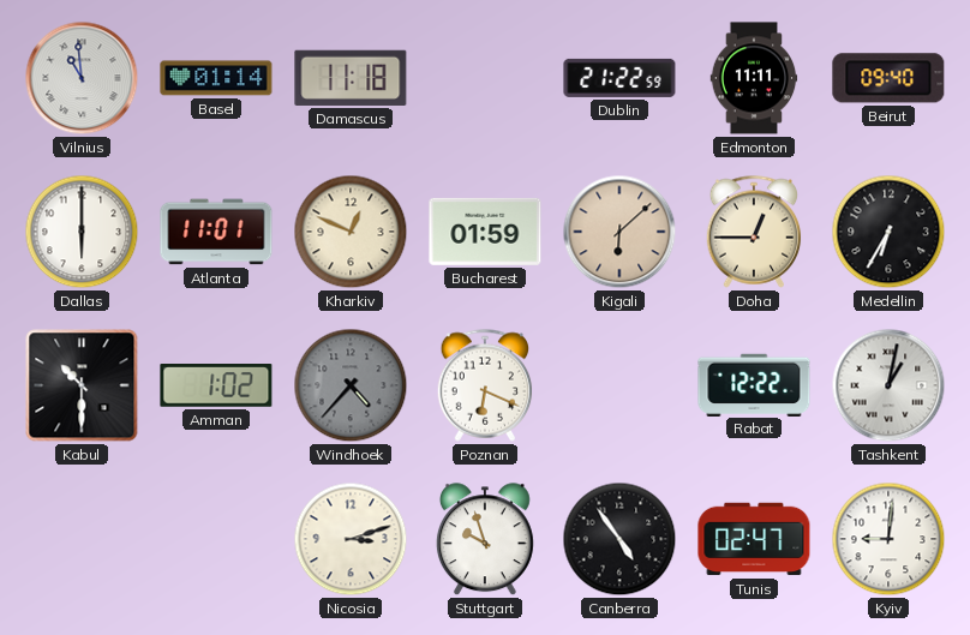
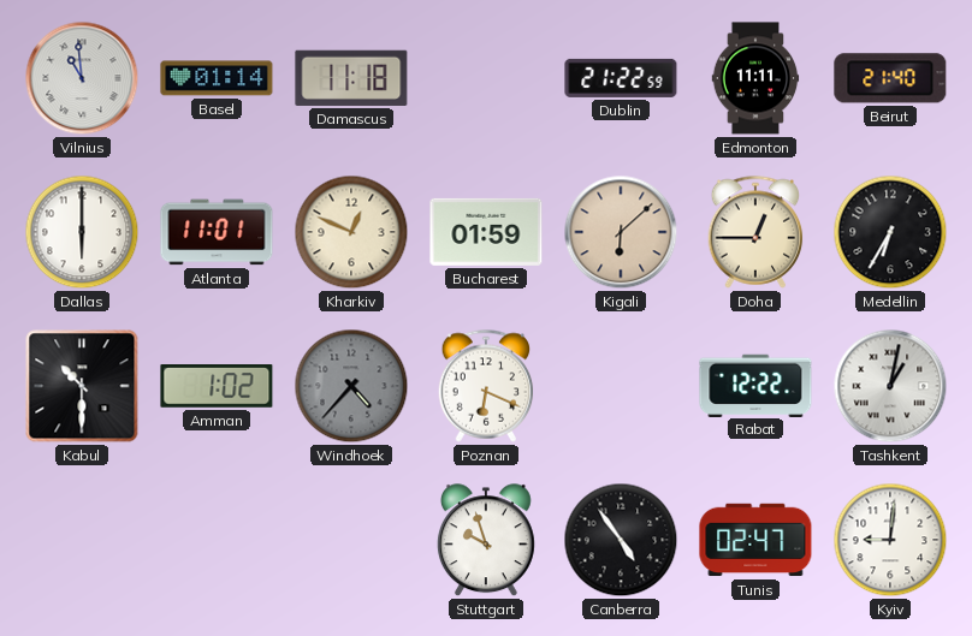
Beirut: 09:40 -> 21:40 (890, 78)
Nicosia: 3:12 -> none (351, 539)
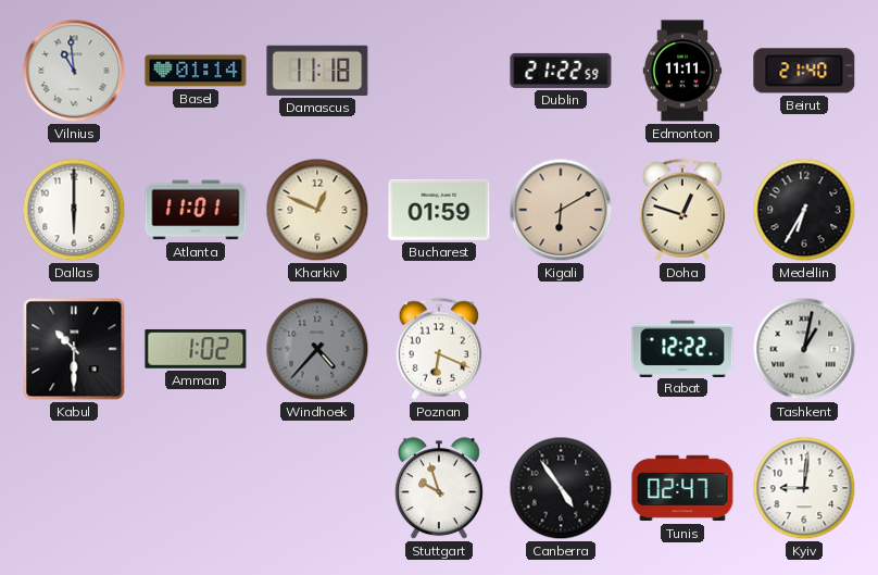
Kigali: 6:08 -> 6:10 (561, 210)
Doha: 12:45 -> 12:48 (682, 210)
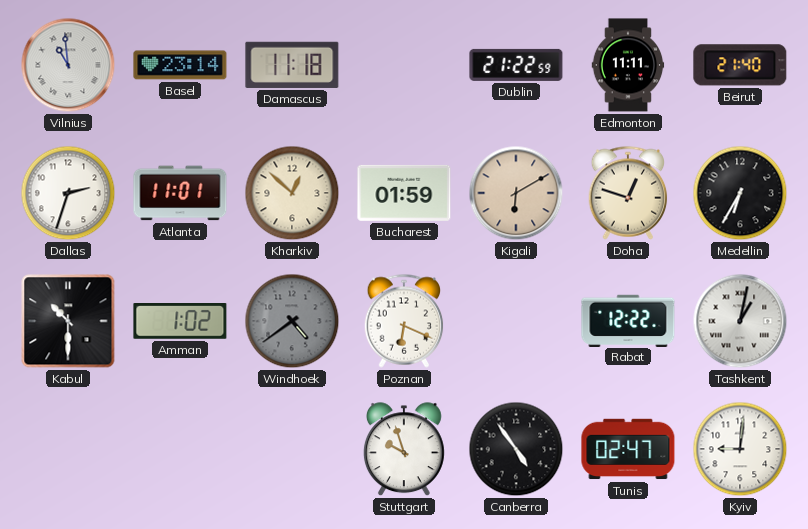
Basel: 01:14 -> 23:14 (180, 65)
Dallas: 6:00 -> 2:33 (68, 193)
Kharkiv: 12:49 -> 12:52 (292, 193)
Windhoek: 4:37 -> 4:39 (292, 321)
